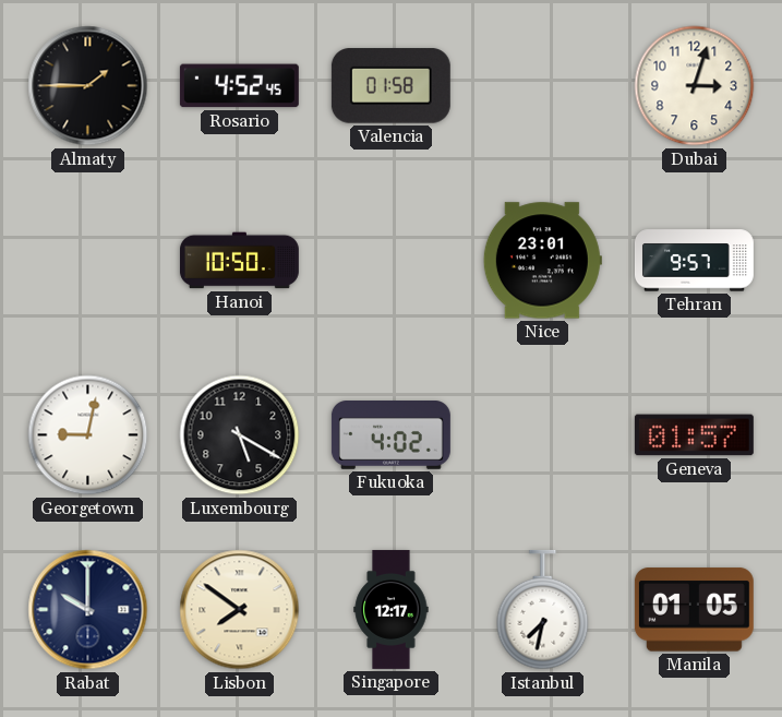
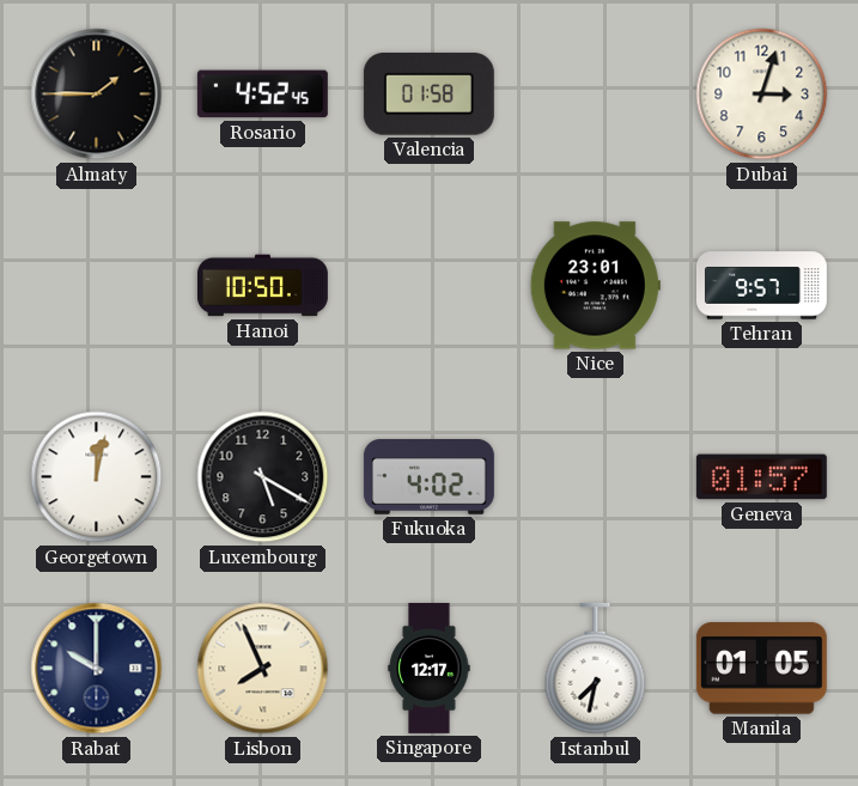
Georgetown: 9:02 -> 12:02 (97, 477)
Lisbon: 7:51 -> 7:56 (263, 669)
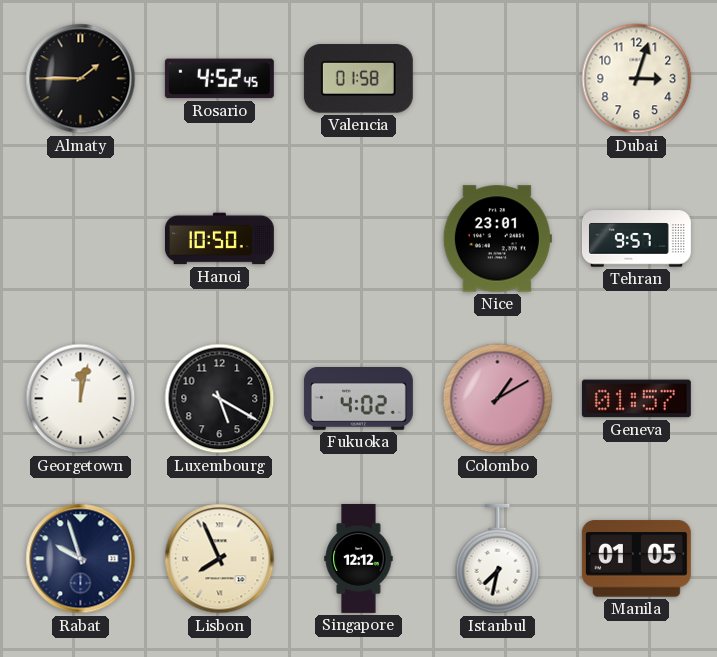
Colombo: none -> 1:10 (498, 399)
Rabat: 10:00 -> 9:57 (81, 559)
Singapore: 12:17 -> 12:12 (359, 558)
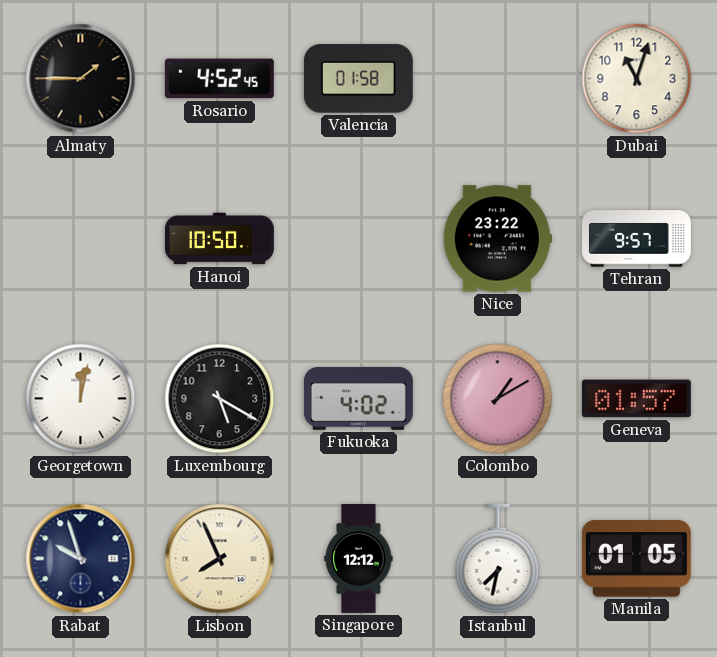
Dubai: 3:03 -> 11:03 (637, 79)
Nice: 23:01 -> 23:22 (497, 239)
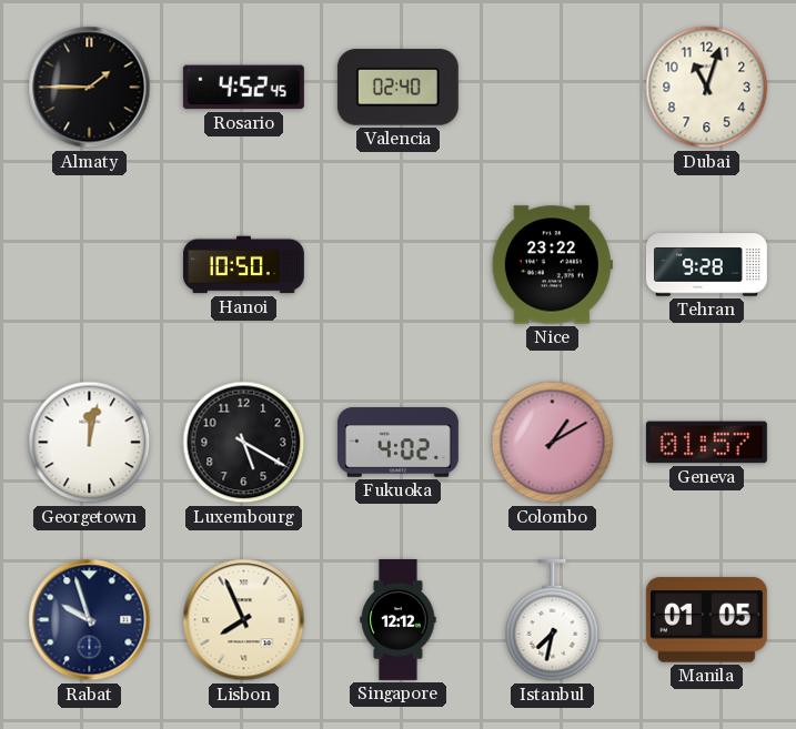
Valencia: 01:58 -> 02:40 (397, 88)
Tehran: 9:57 -> 9:28 (706, 265)
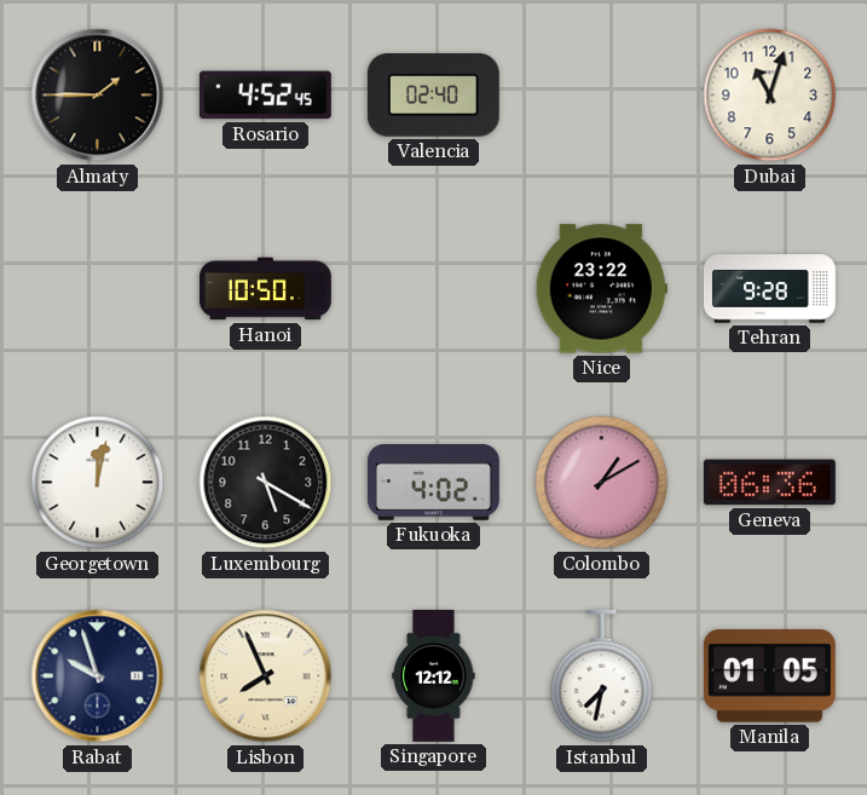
Geneva: 01:57 -> 06:36 (769, 483)
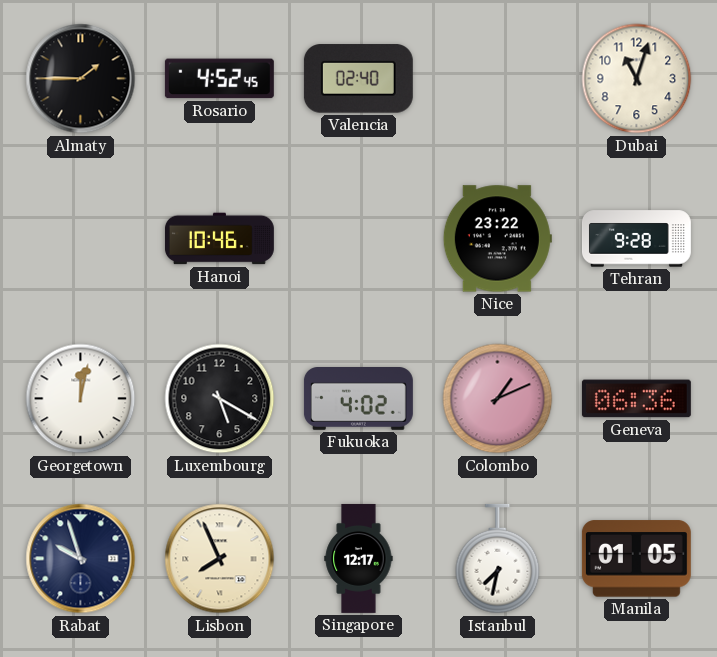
Hanoi: 10:50 -> 10:46 (219, 239)
Colombo: 1:10 -> 1:11 (498, 399)
Singapore: 12:12 -> 12:17 (359, 558)
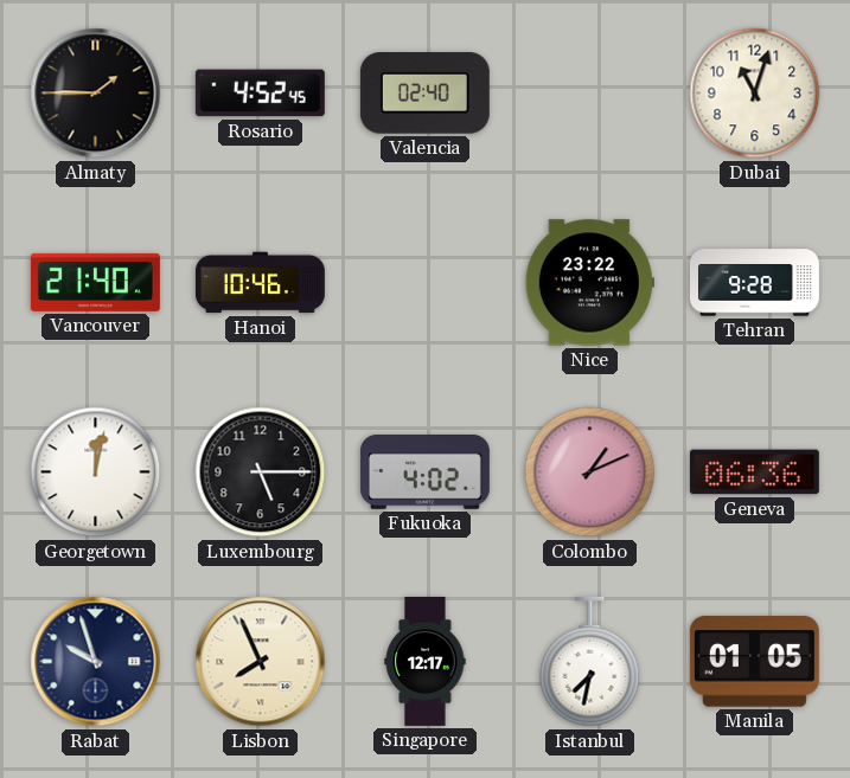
Vancouver: none -> 21:40 (95, 282)
Luxembourg: 5:20 -> 5:15 (261, 472)
